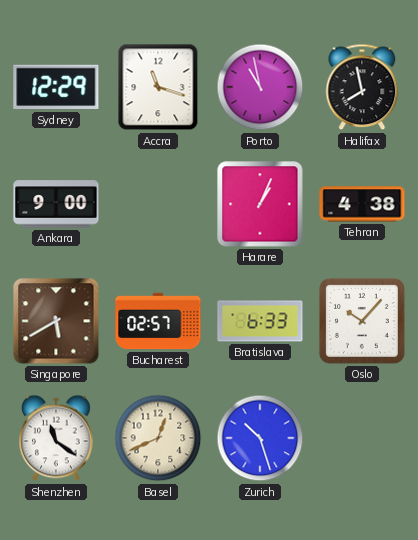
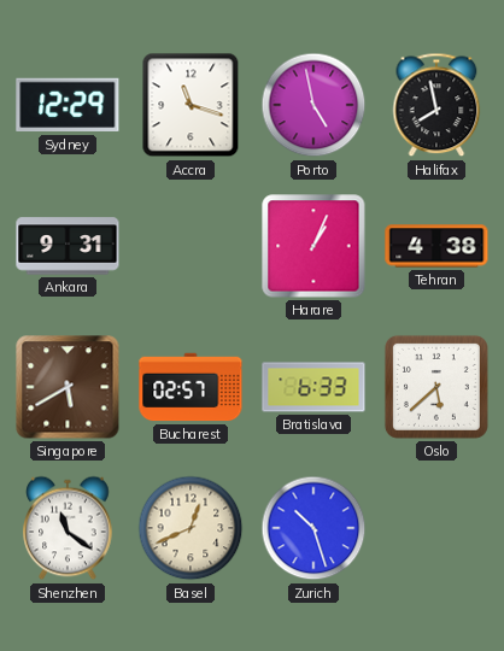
Porto: 10:58 -> 4:58 (313, 105)
Ankara: 9:00 -> 9:31 (68, 246)
Oslo: 10:07 -> 5:38 (436, 387)
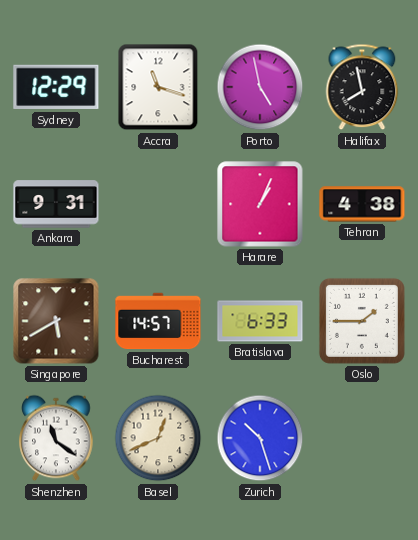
Bucharest: 02:57 -> 14:57 (158, 321)
Oslo: 5:38 -> 1:45 (362, 321)
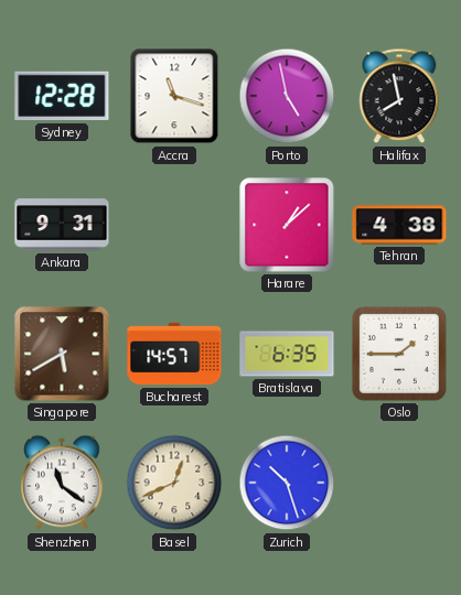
Sydney: 12:29 -> 12:28 (62, 96)
Harare: 1:04 -> 1:08 (287, 225)
Bratislava: 6:33 -> 6:35 (287, 354)
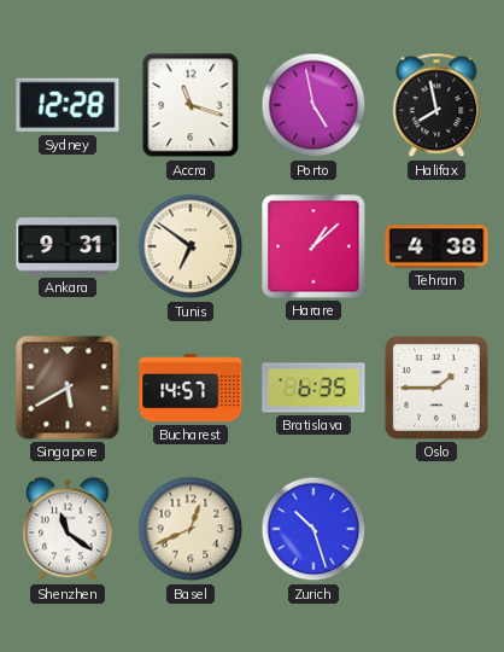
Tunis: none -> 6:51 (191, 246)
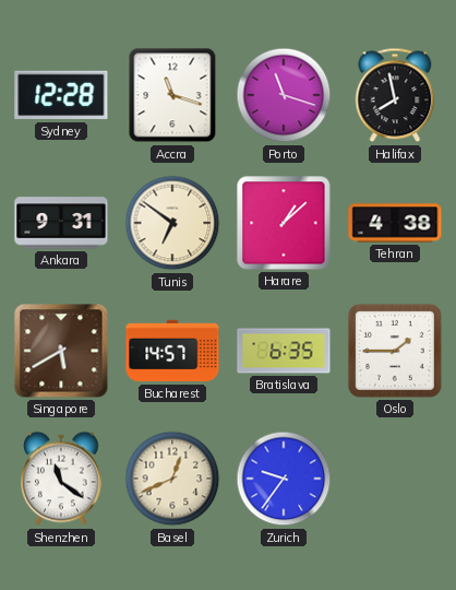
Porto: 4:58 -> 11:18 (284, 95)
Zurich: 10:27 -> 9:36 (284, 479)
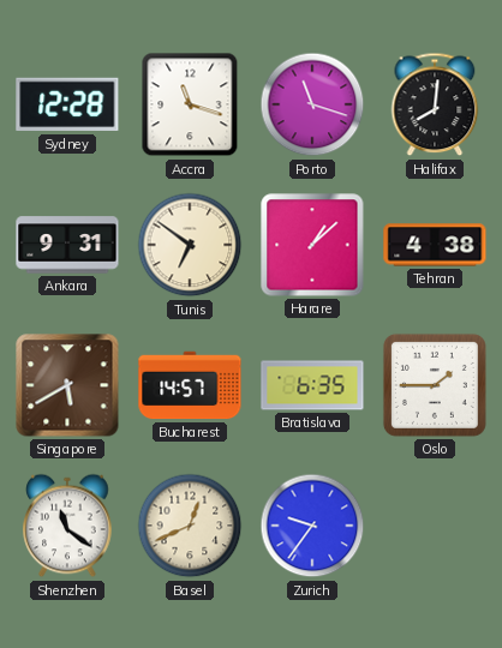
Halifax: 7:58 -> 8:01 (435, 104)
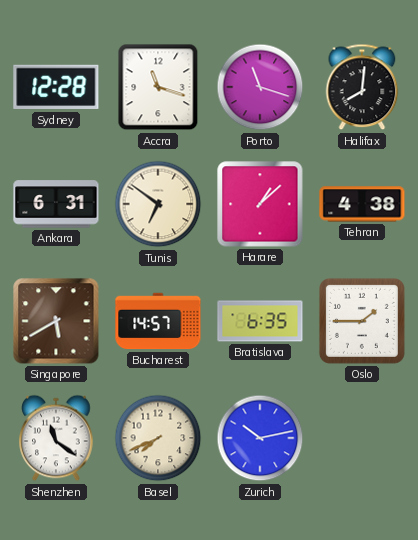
Ankara: 9:31 -> 6:31 (56, 204)
Basel: 12:41 -> 7:41 (158, 438)
Zurich: 9:36 -> 10:13 (260, 438)
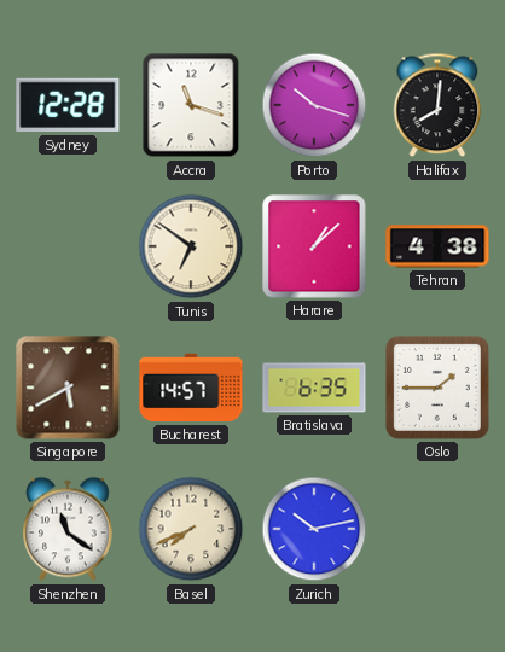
Porto: 11:18 -> 10:18 (314, 105)
Ankara: 6:31 -> none (56, 204)
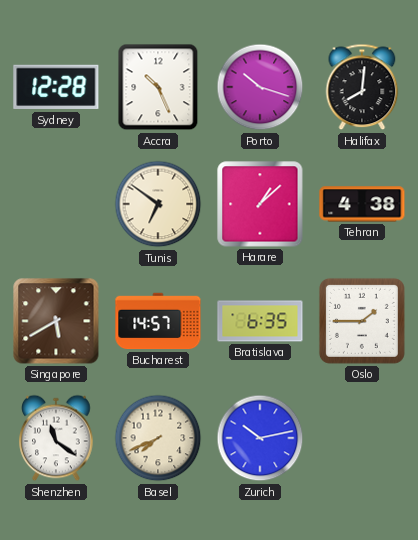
Accra: 11:18 -> 10:26 (158, 87)
